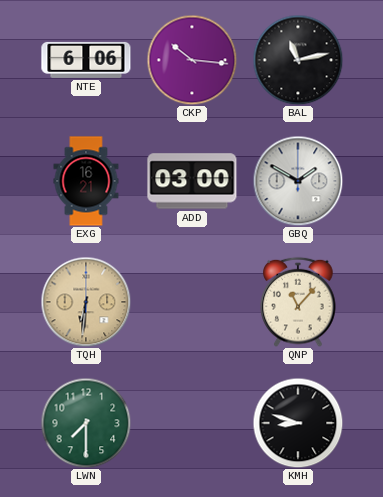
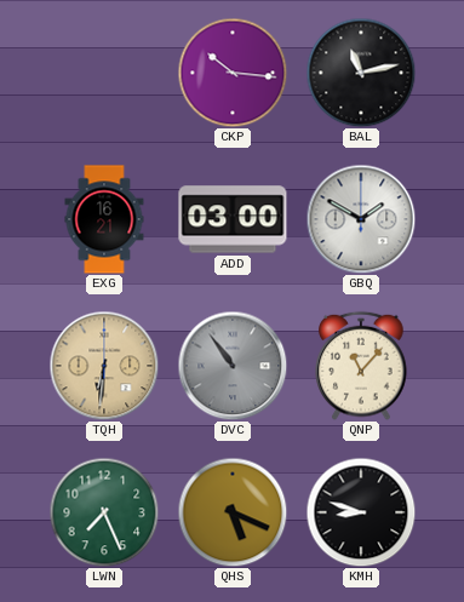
NTE: 6:06 -> none (86, 60)
DVC: none -> 10:54 (233, 366)
LWN: 7:30 -> 7:26 (104, 512)
QHS: none -> 5:19 (233, 512)
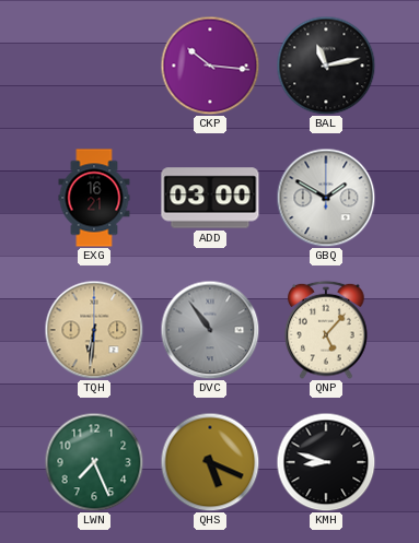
QNP: 11:07 -> 5:07 (326, 330)
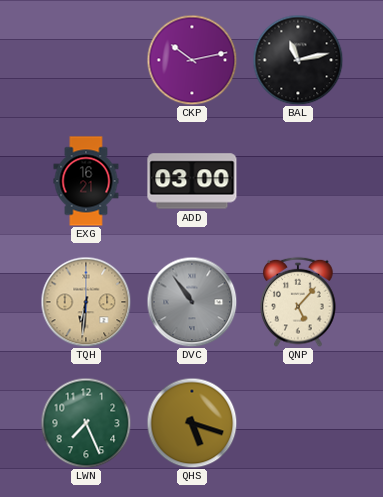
CKP: 10:16 -> 10:13 (192, 60)
GBQ: 1:50 -> none (326, 198)
QHS: 5:19 -> 5:18 (192, 423)
KMH: 8:48 -> none (326, 462)
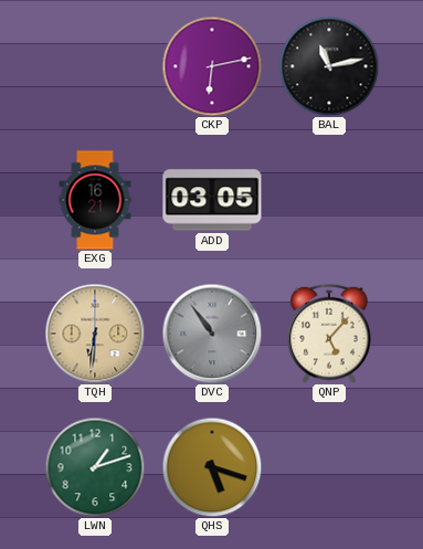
CKP: 10:13 -> 6:13 (212, 66)
ADD: 03:00 -> 03:05 (212, 200)
LWN: 7:26 -> 1:12 (95, 467)
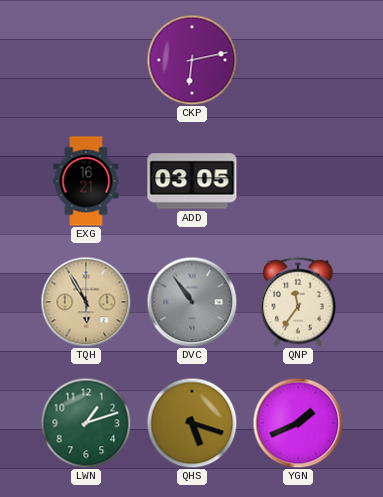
BAL: 11:13 -> none (329, 66)
TQH: 6:31 -> 5:55 (86, 302)
QNP: 5:07 -> 11:36 (298, 302)
YGN: none -> 1:41 (298, 423)
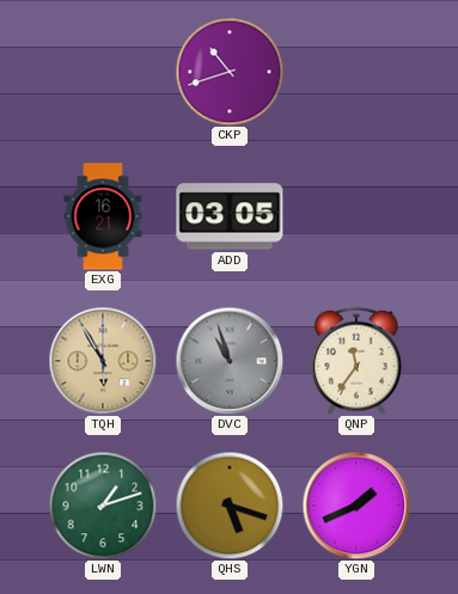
CKP: 6:13 -> 10:42 (230, 72)
DVC: 10:54 -> 10:57 (230, 361)
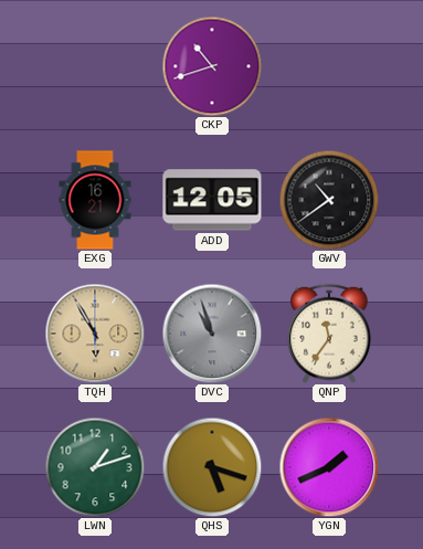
ADD: 03:05 -> 12:05 (212, 200)
GWV: none -> 10:39 (329, 200)
